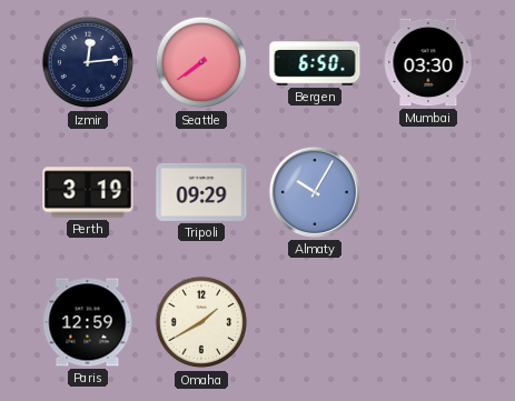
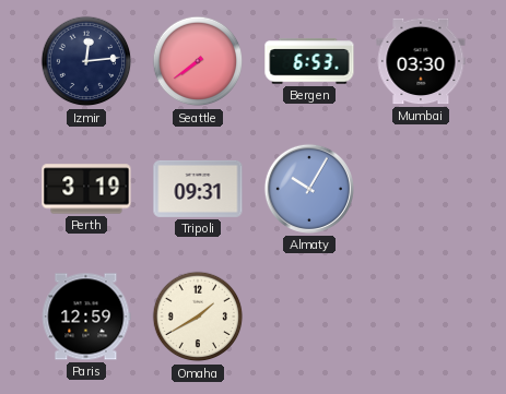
Bergen: 6:50 -> 6:53 (309, 61)
Tripoli: 09:29 -> 09:31 (198, 189)
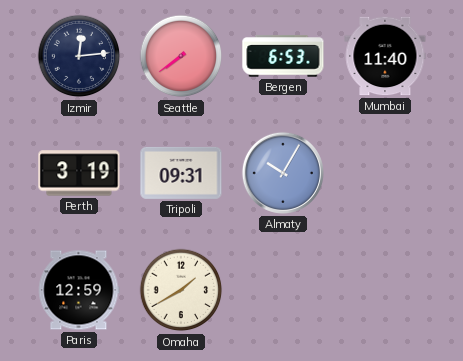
Mumbai: 03:30 -> 11:40 (385, 56)
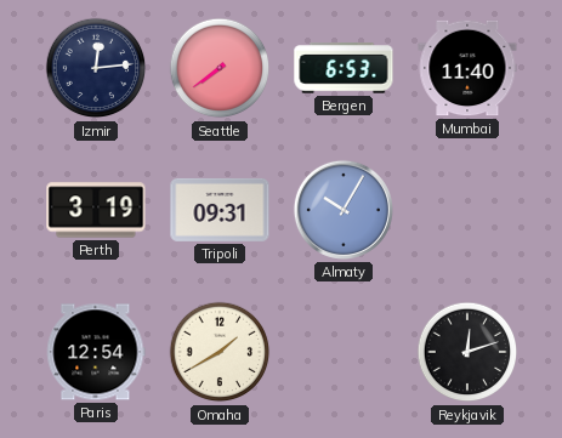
Paris: 12:59 -> 12:54 (96, 352)
Reykjavik: none -> 12:12 (467, 352)
